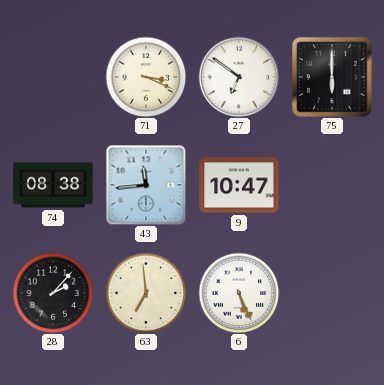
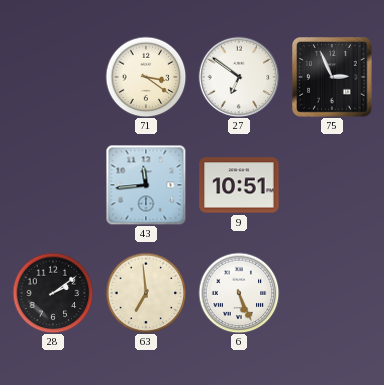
71: 3:19 -> 3:21 (146, 77)
75: 6:00 -> 2:56 (333, 78)
74: 08:38 -> none (53, 185)
9: 10:47 -> 10:51 (239, 185)
28: 2:07 -> 2:09 (53, 293)
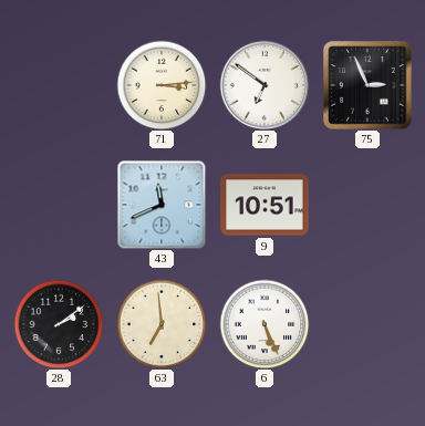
71: 3:21 -> 3:14 (162, 85)
43: 11:44 -> 11:41 (162, 205)
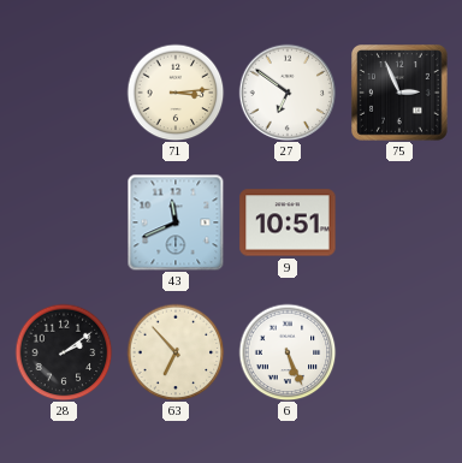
63: 6:59 -> 6:53 (176, 352)
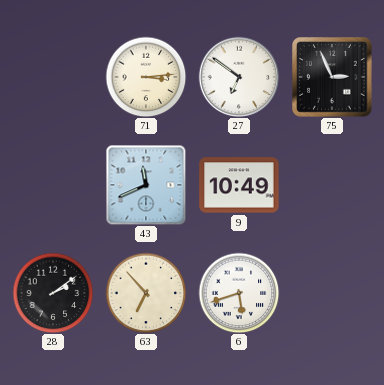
9: 10:51 -> 10:49 (239, 185)
6: 5:26 -> 5:42 (239, 293)
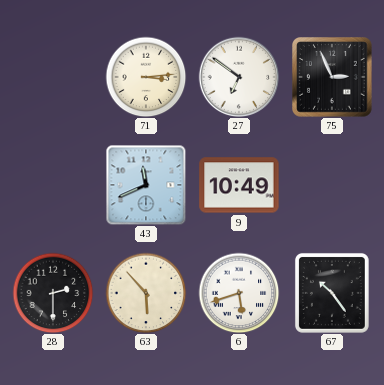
28: 2:09 -> 2:30 (53, 293)
63: 6:53 -> 5:53 (146, 293)
67: none -> 10:24 (332, 293)
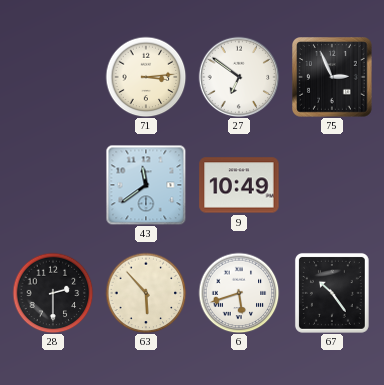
43: 11:41 -> 11:39 (146, 185)
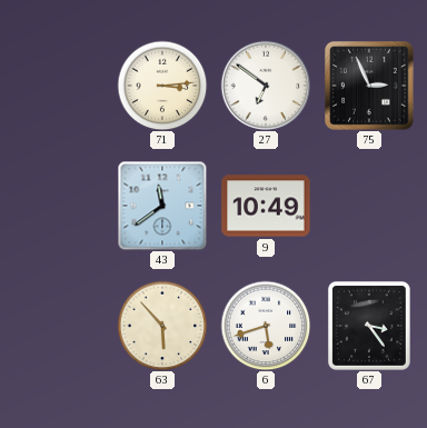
28: 2:30 -> none (53, 293)
67: 10:24 -> 3:24 (369, 326)
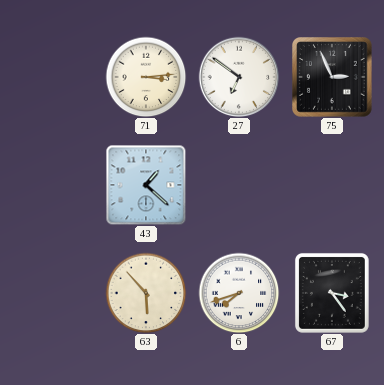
43: 11:39 -> 1:22 (146, 185)
9: 10:49 -> none (266, 206)
6: 5:42 -> 7:42 (239, 293)
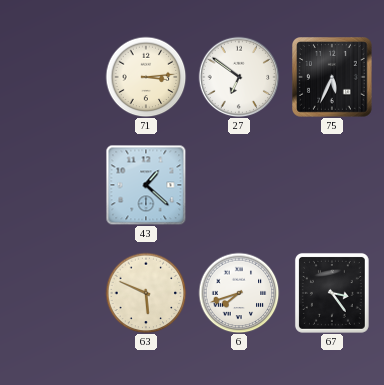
75: 2:56 -> 5:34 (333, 78)
63: 5:53 -> 5:49 (146, 293)
